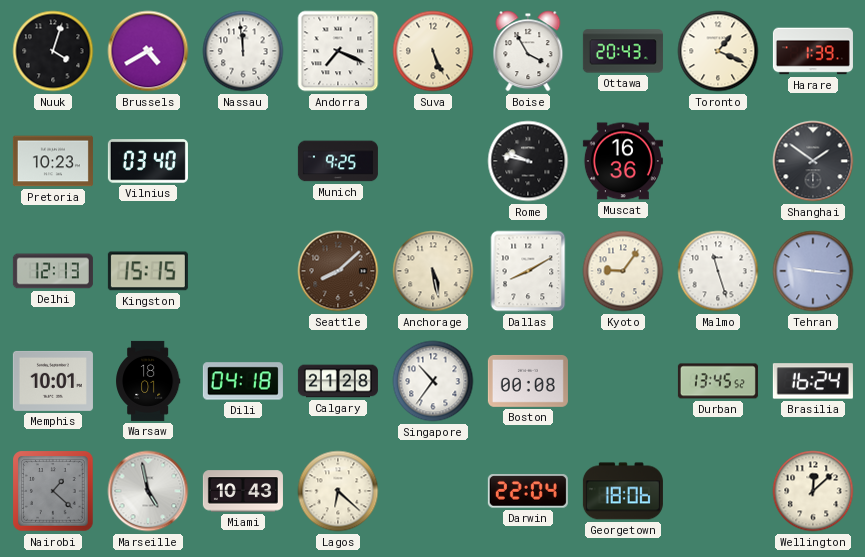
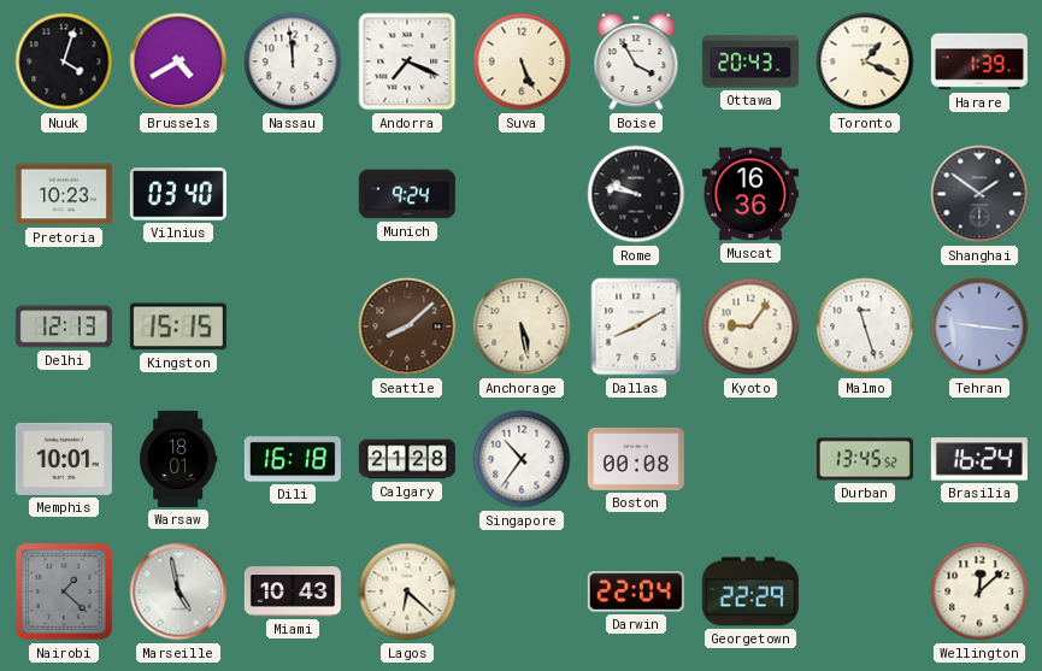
Munich: 9:25 -> 9:24 (407, 194)
Dili: 04:18 -> 16:18 (293, 459)
Georgetown: 18:06 -> 22:29 (750, 591)
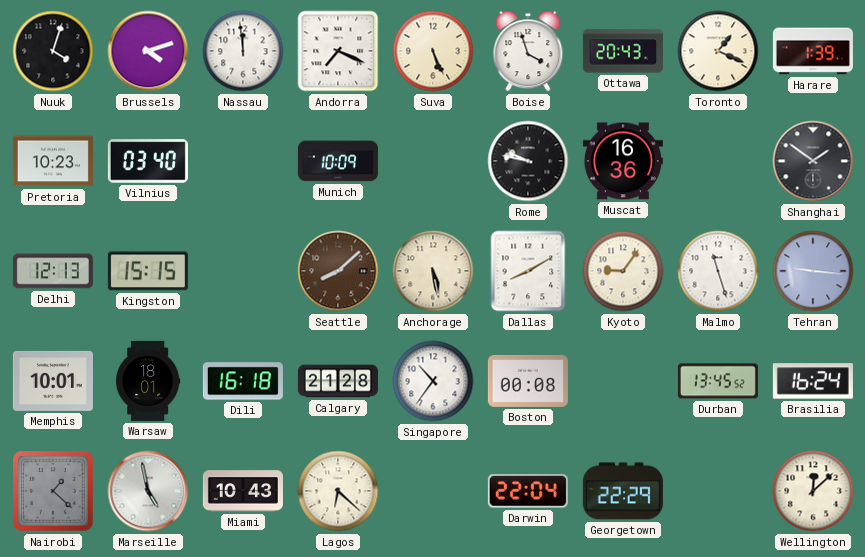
Brussels: 4:40 -> 4:12 (148, 51)
Boise: 3:55 -> 3:57 (528, 51)
Munich: 9:24 -> 10:09 (338, 161)
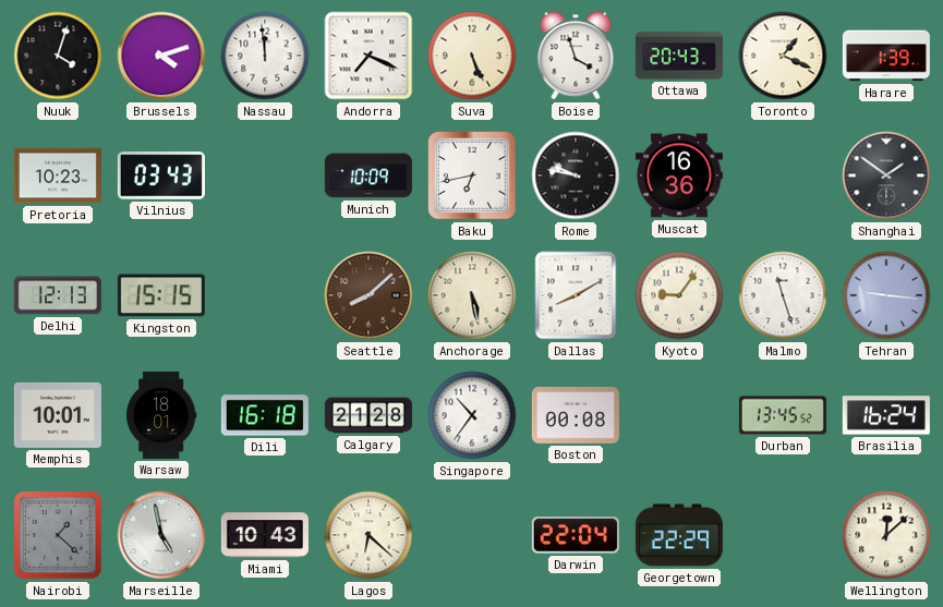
Vilnius: 03:40 -> 03:43 (161, 175)
Baku: none -> 6:43 (472, 175)
